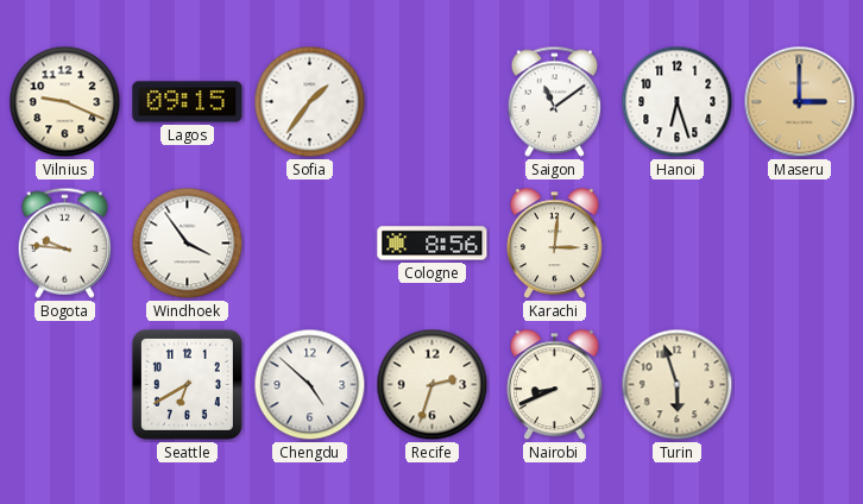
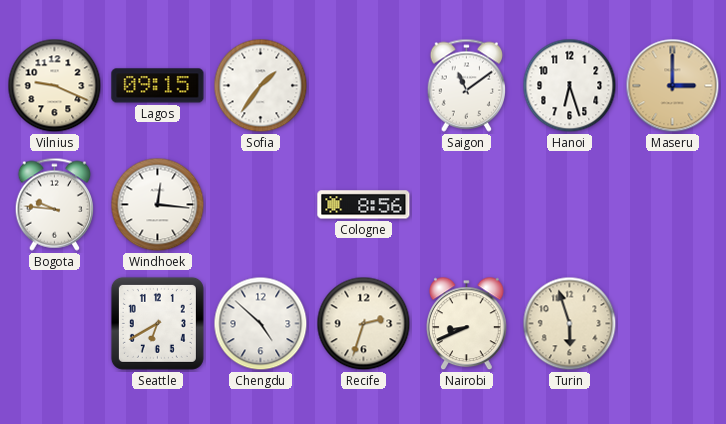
Windhoek: 3:54 -> 12:16 (158, 205)
Karachi: 3:01 -> none (555, 244)
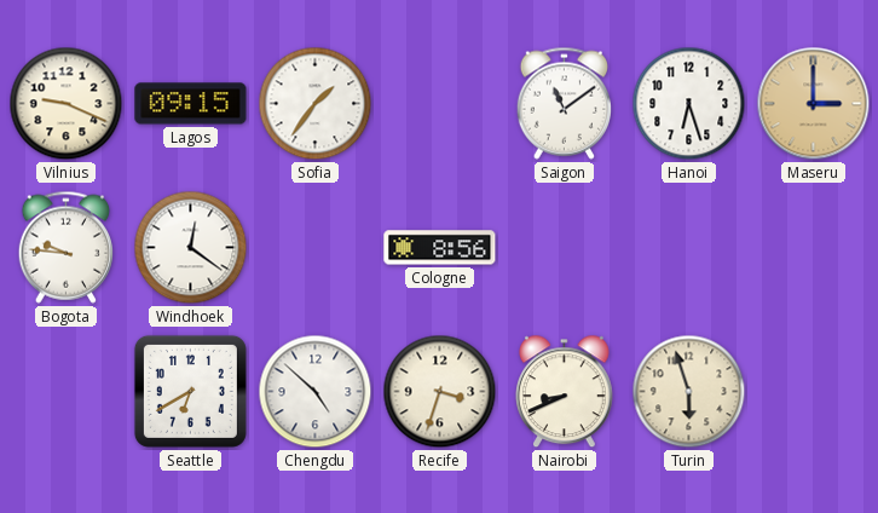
Windhoek: 12:16 -> 12:21 (191, 248)
Recife: 2:33 -> 3:33 (440, 392)
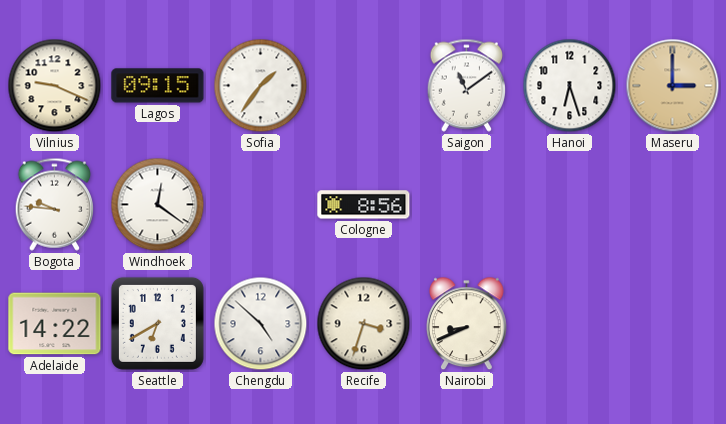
Adelaide: none -> 14:22 (55, 324)
Turin: 5:57 -> none (689, 392)
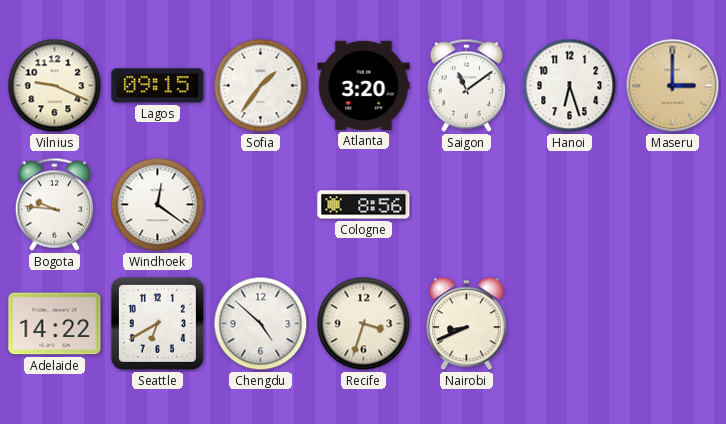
Atlanta: none -> 3:20 (364, 85)
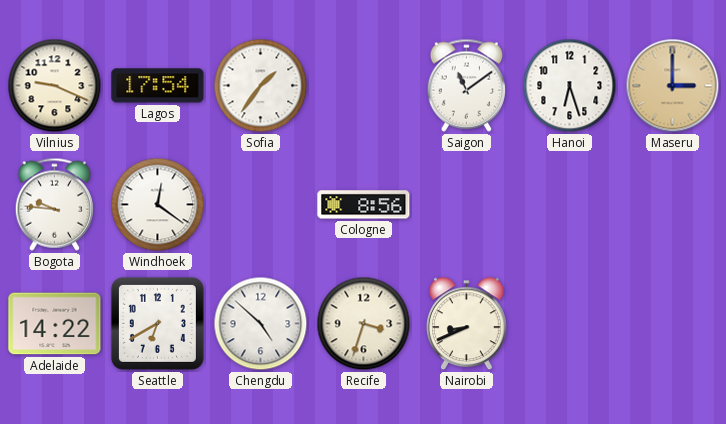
Lagos: 09:15 -> 17:54 (158, 86)
Atlanta: 3:20 -> none (364, 85)
